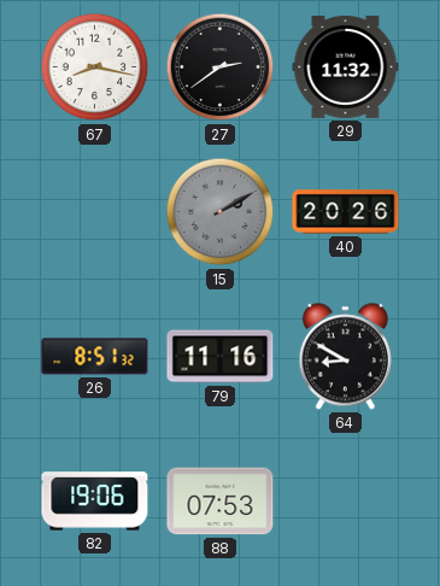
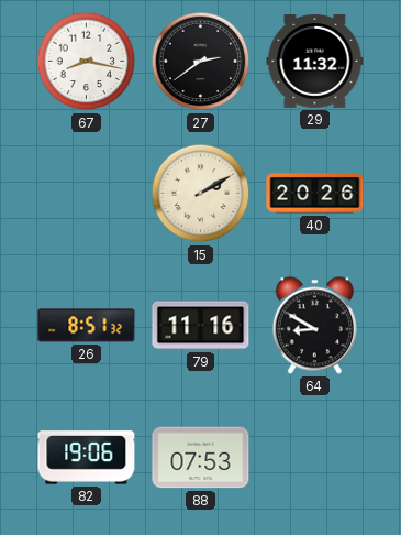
15 dial: grey -> cream (201, 194)
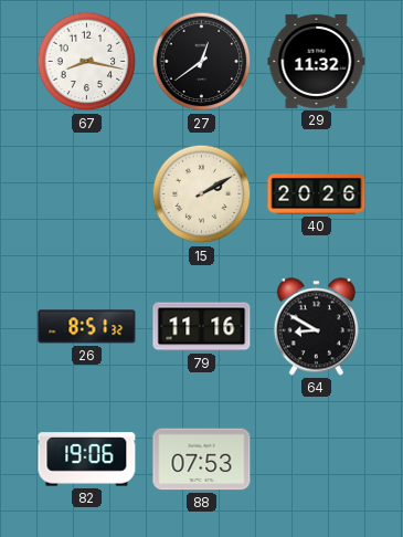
27: 2:39 -> 12:39 (202, 62)
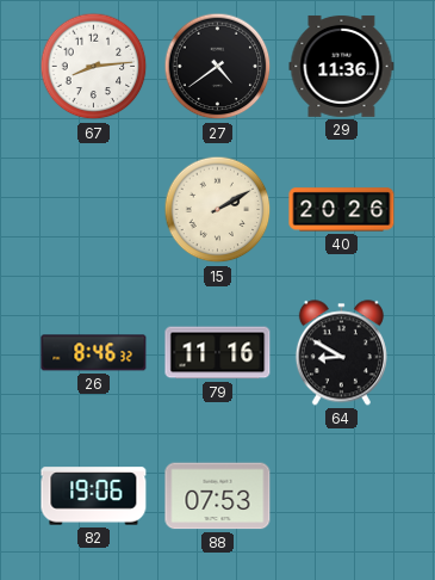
67: 8:17 -> 8:14 (94, 67)
27: 12:39 -> 4:39 (218, 67)
29: 11:32 -> 11:36 (342, 66)
26: 8:51 -> 8:46 (94, 353)
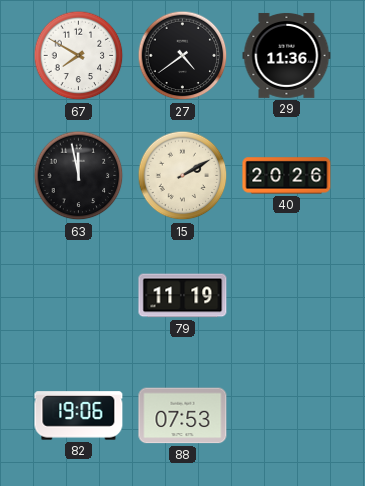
67: 8:14 -> 7:50 (79, 56)
63: none -> 11:58 (79, 176)
26: 8:46 -> none (94, 353)
79: 11:16 -> 11:19 (183, 296)
64: 8:50 -> none (341, 353)
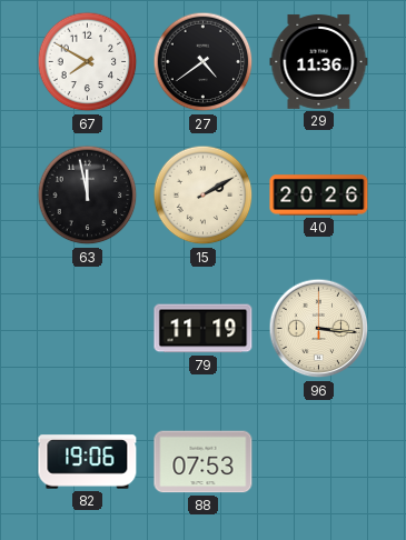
96: none -> 3:16 (319, 329)
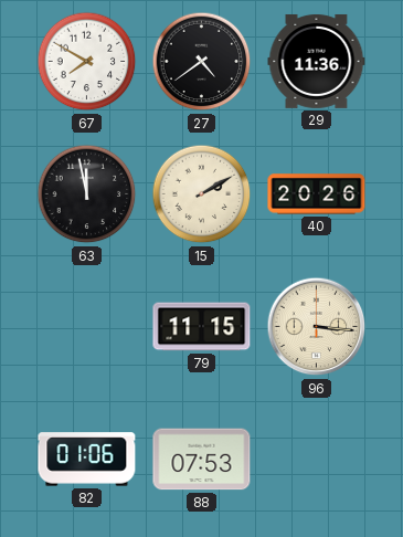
79: 11:19 -> 11:15 (202, 327)
82: 19:06 -> 01:06 (87, 460)
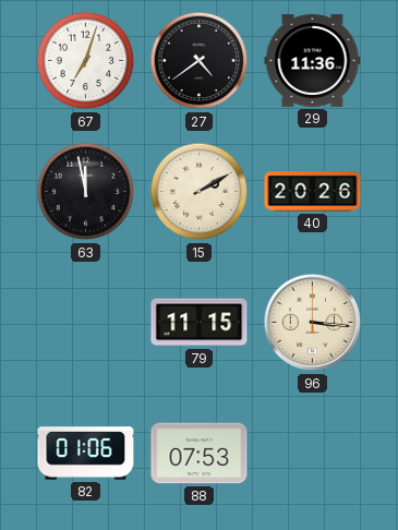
67: 7:50 -> 7:03 (86, 61)
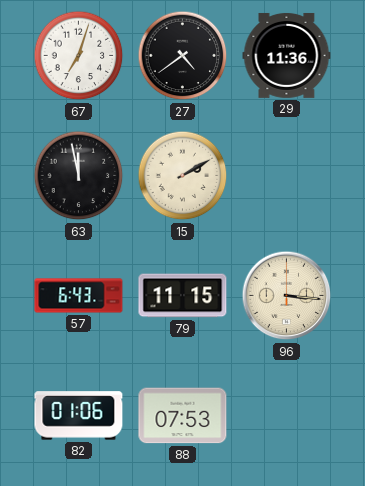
40: 20:26 -> none (313, 192)
57: none -> 6:43 (79, 296)
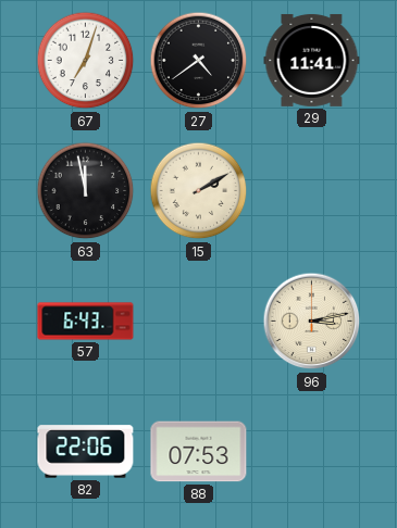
29: 11:36 -> 11:41 (312, 60)
79: 11:15 -> none (183, 296)
96: 3:16 -> 3:13 (312, 322)
82: 01:06 -> 22:06 (86, 452)
